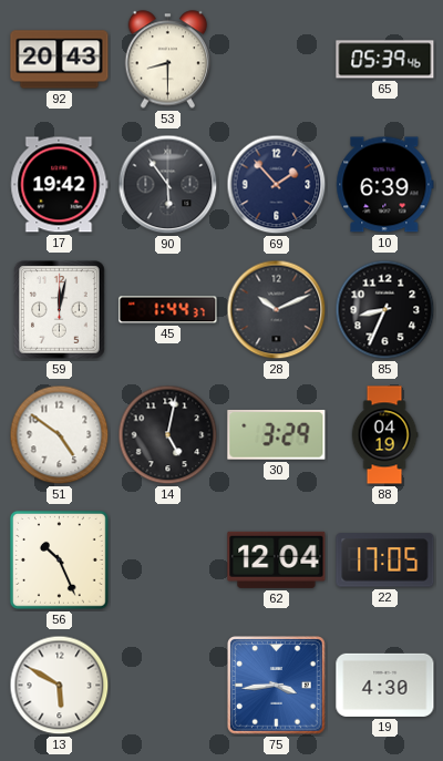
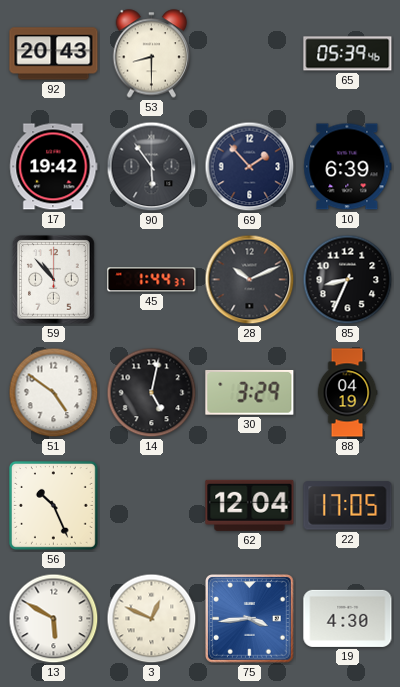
59: 12:02 -> 10:53 (54, 280)
3: none -> 12:49 (152, 619)
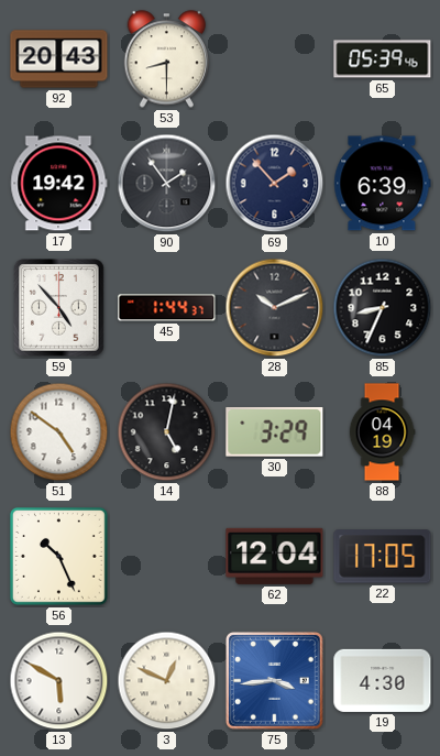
90: 5:54 -> 1:54 (167, 184)
59: 10:53 -> 4:53 (59, 308)
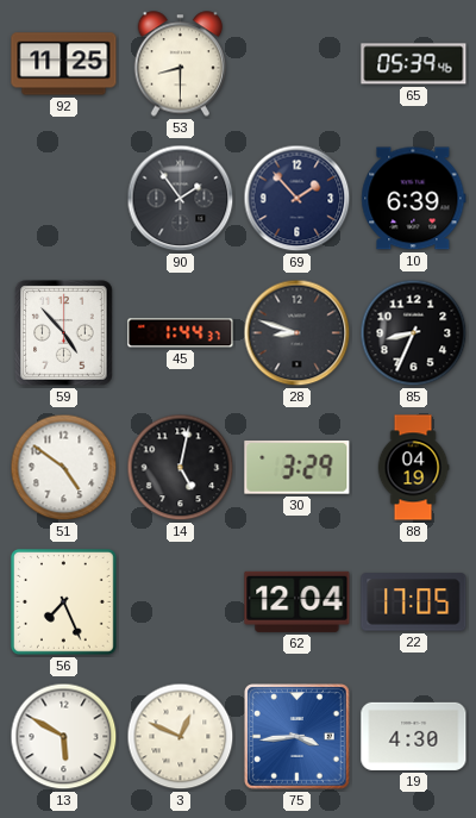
92: 20:43 -> 11:25 (64, 64)
17: 19:42 -> none (59, 184)
28: 10:11 -> 8:48 (297, 333)
56: 10:26 -> 7:26 (63, 601)
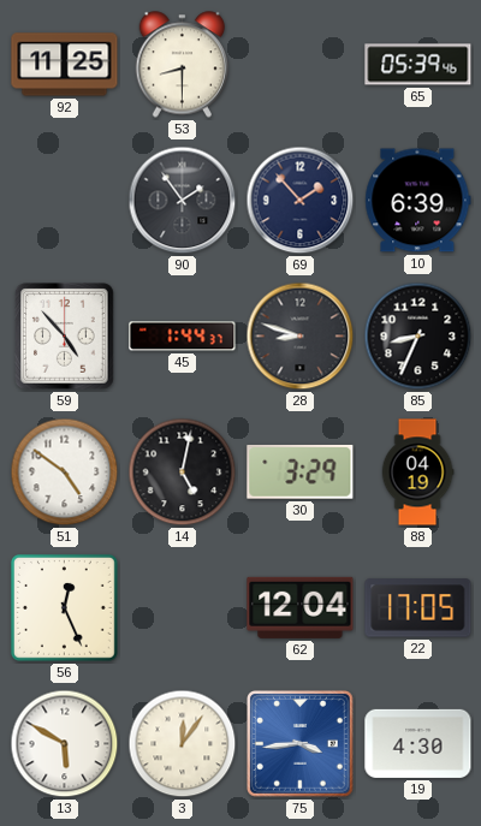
56: 7:26 -> 12:26 (64, 607)
3: 12:49 -> 12:06 (183, 744)
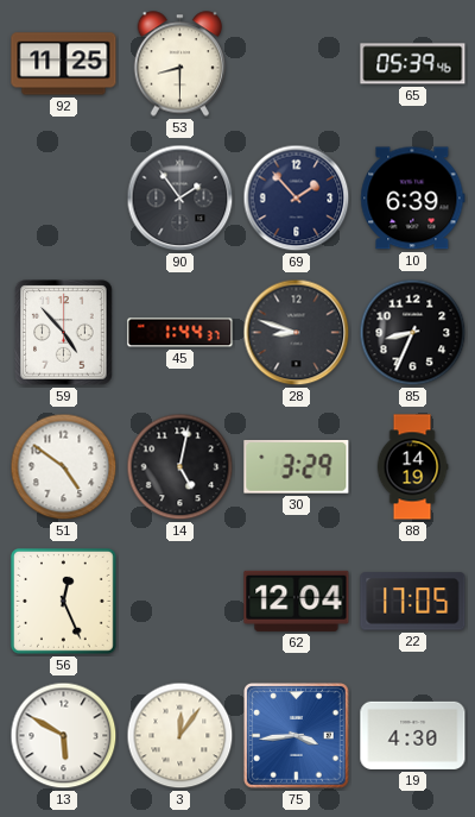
88: 04:19 -> 14:19 (412, 467)
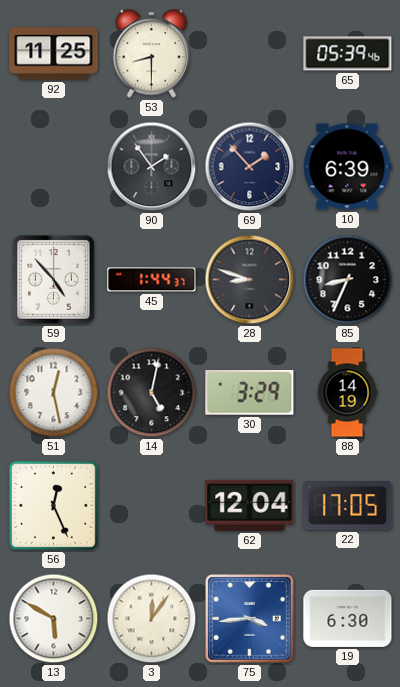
51: 4:51 -> 12:28 (54, 393)
19: 4:30 -> 6:30 (348, 618)
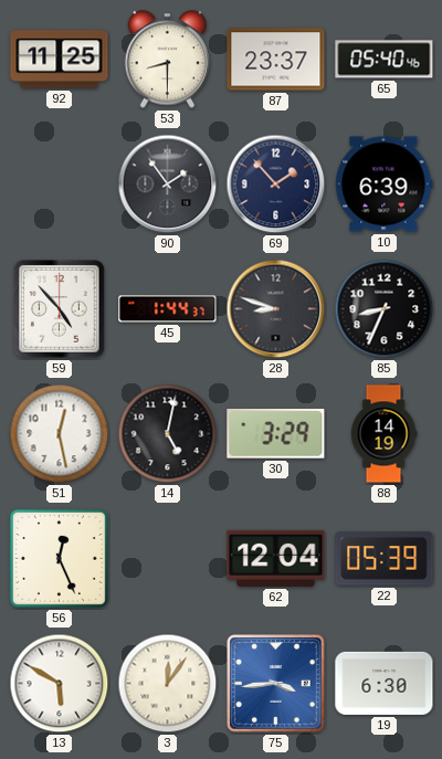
87: none -> 23:37 (276, 60)
65: 05:39 -> 05:40 (385, 60)
22: 17:05 -> 05:39 (385, 559)
